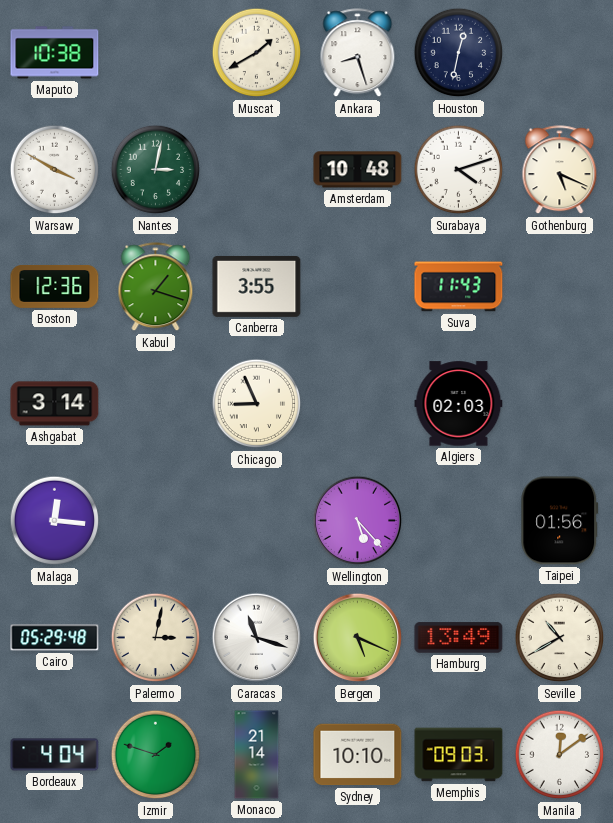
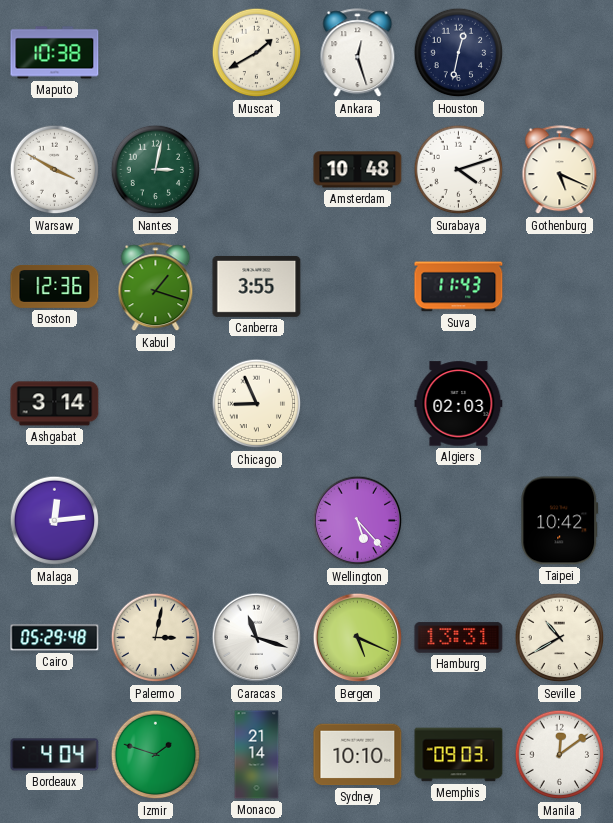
Ankara: 8:27 -> 12:27 (358, 53)
Malaga: 12:16 -> 12:14 (55, 521)
Taipei: 01:56 -> 10:42 (560, 521)
Hamburg: 13:49 -> 13:31 (459, 638)
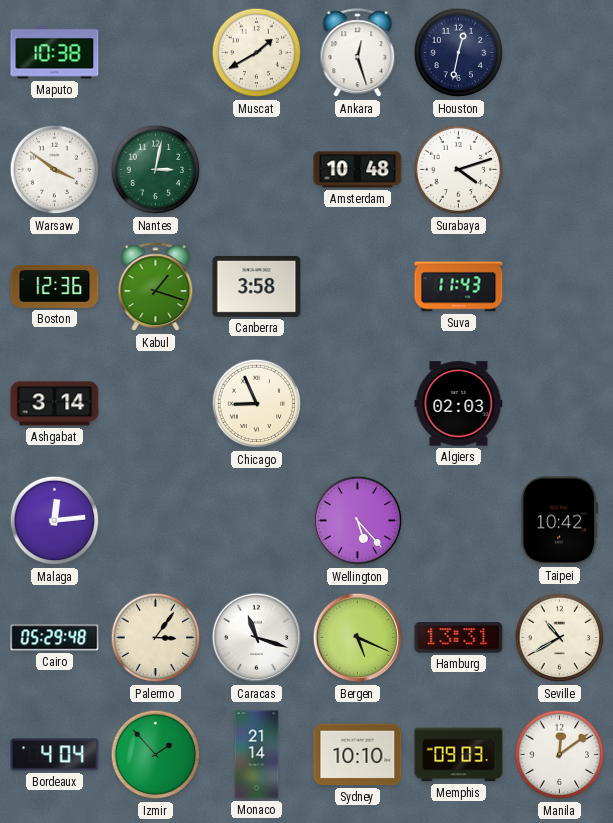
Warsaw: 3:50 -> 3:51 (55, 170)
Gothenburg: 5:19 -> none (560, 170)
Canberra: 3:55 -> 3:58 (257, 286)
Palermo: 3:02 -> 3:06 (156, 638)
Izmir: 1:48 -> 1:53 (156, 755)
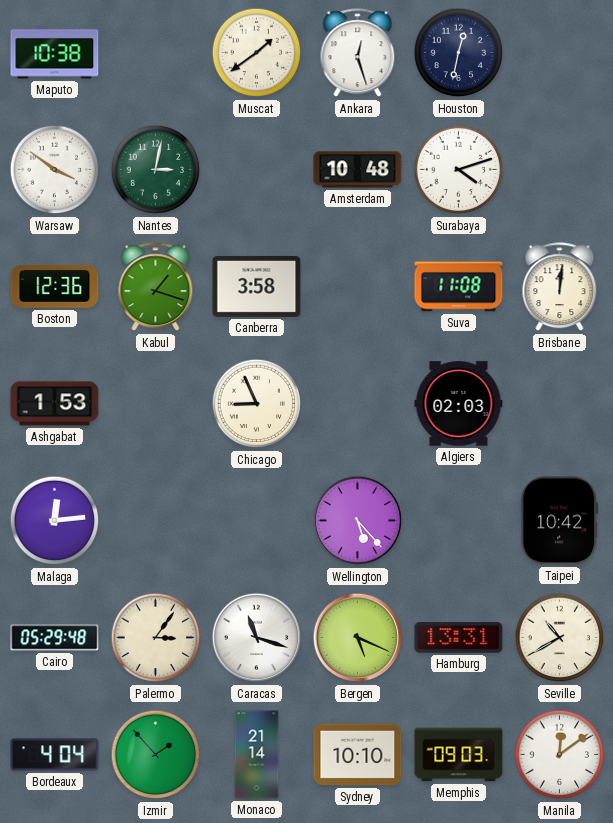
Muscat: 1:40 -> 1:39 (257, 53)
Suva: 11:43 -> 11:08 (459, 287)
Brisbane: none -> 12:01 (560, 287)
Ashgabat: 3:14 -> 1:53 (55, 404)
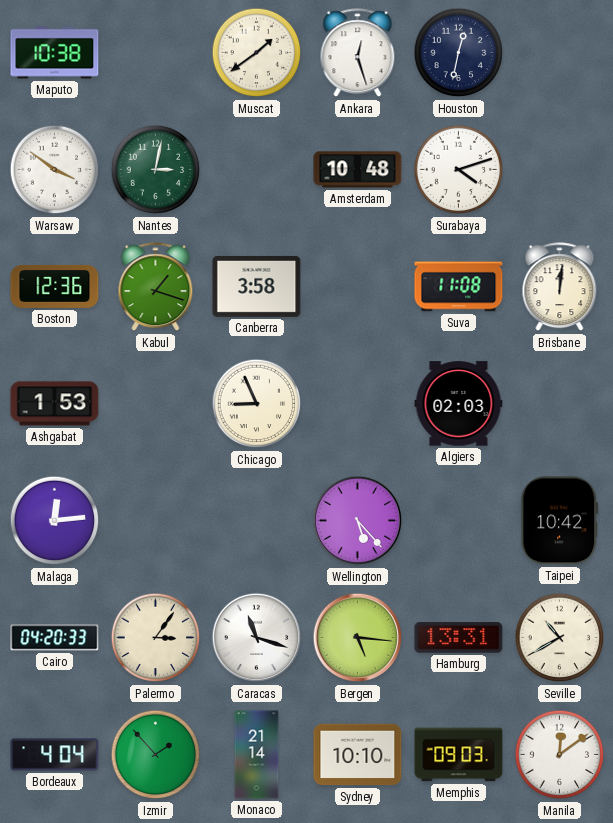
Cairo: 05:29 -> 04:20 (55, 638)
Bergen: 5:19 -> 5:16 (358, 638)
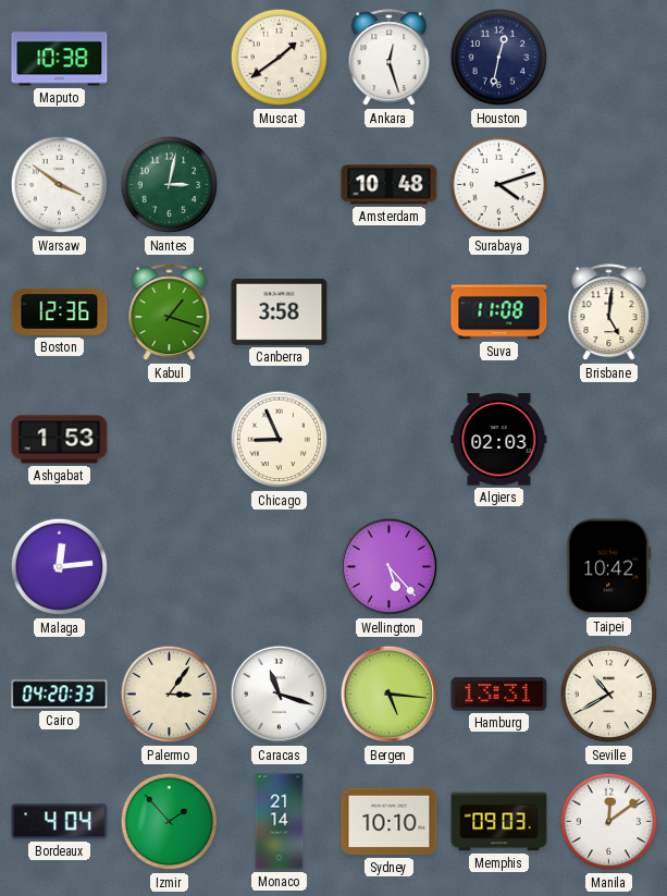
Brisbane: 12:01 -> 5:01 (609, 312)
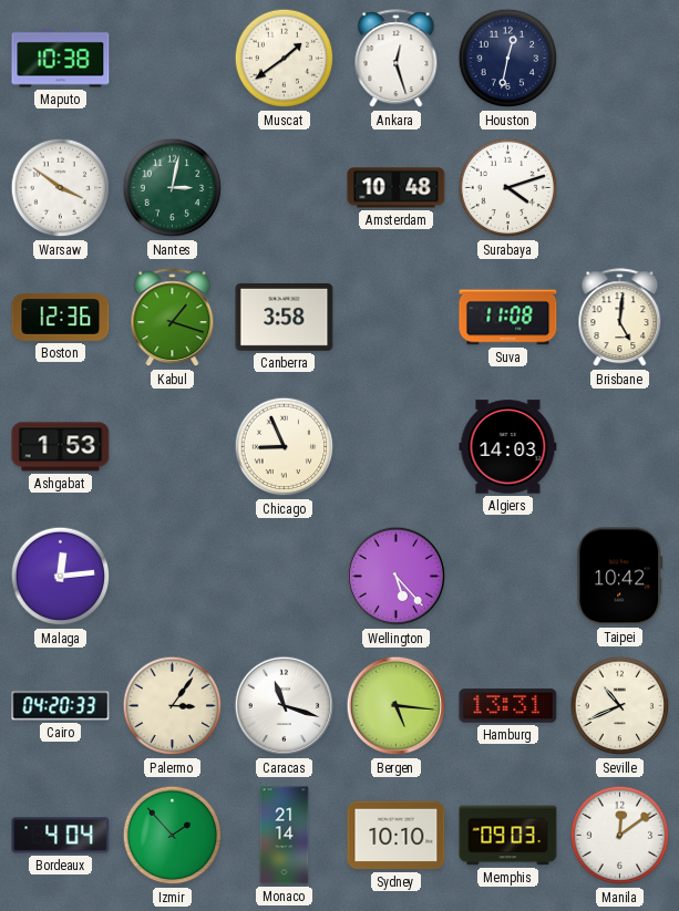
Algiers: 02:03 -> 14:03 (508, 447)
Seville: 10:40 -> 10:41 (620, 706)
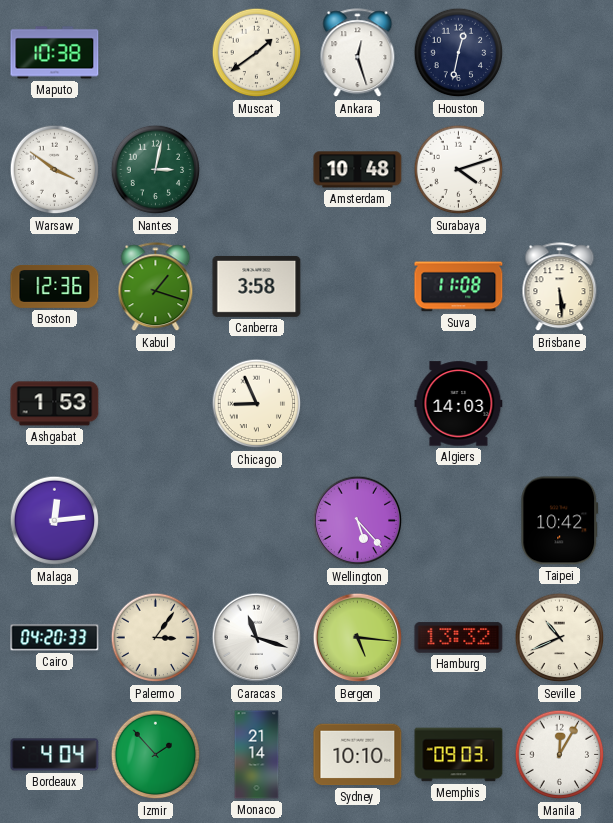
Brisbane: 5:01 -> 5:29 (560, 287)
Hamburg: 13:31 -> 13:32 (459, 638)
Manila: 12:09 -> 12:05 (560, 755)
